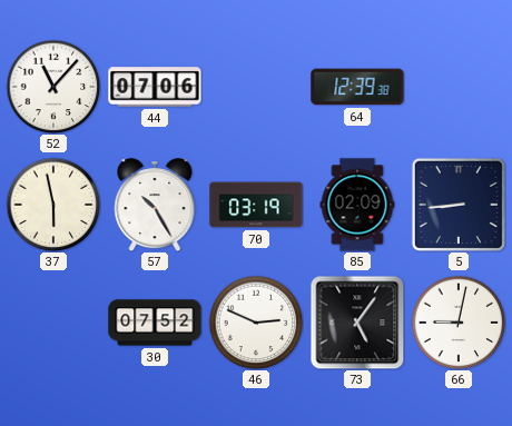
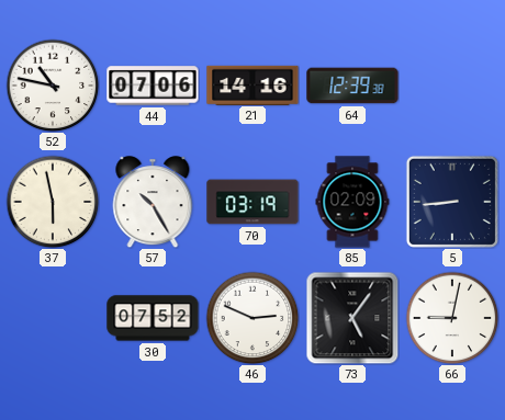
52: 11:07 -> 10:47 (53, 86)
21: none -> 14:16 (252, 84)
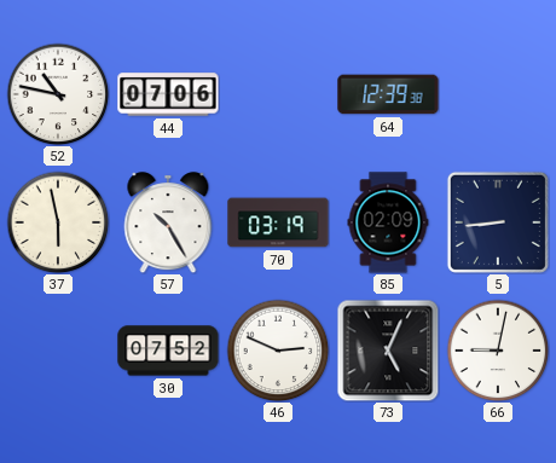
21: 14:16 -> none (252, 84)
73: 5:06 -> 5:04 (388, 351)
